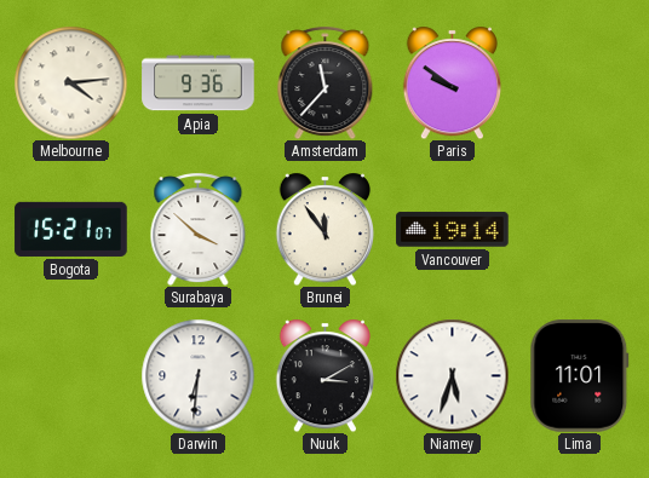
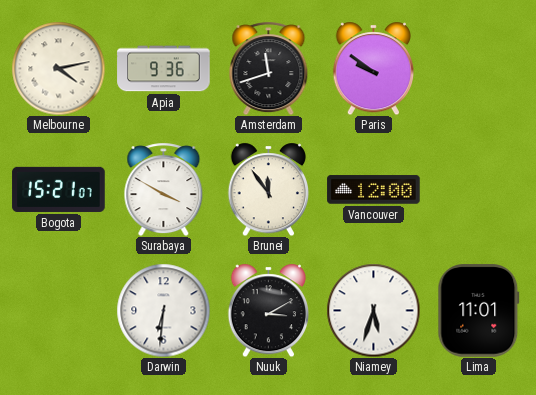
Melbourne: 4:14 -> 4:13 (58, 68)
Amsterdam: 11:37 -> 11:42 (269, 68)
Surabaya: 3:52 -> 3:50 (164, 189)
Vancouver: 19:14 -> 12:00 (374, 190)
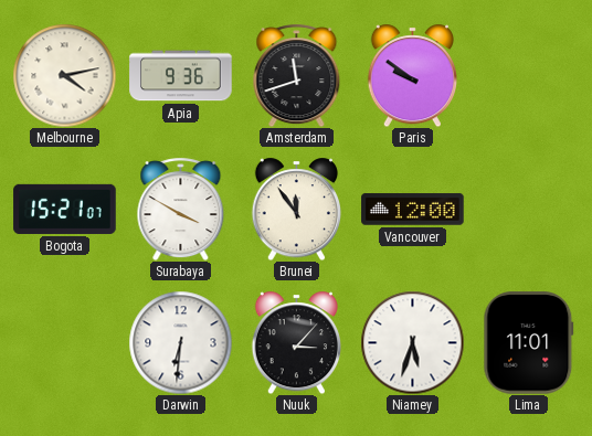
Nuuk: 3:10 -> 3:07 (296, 342)
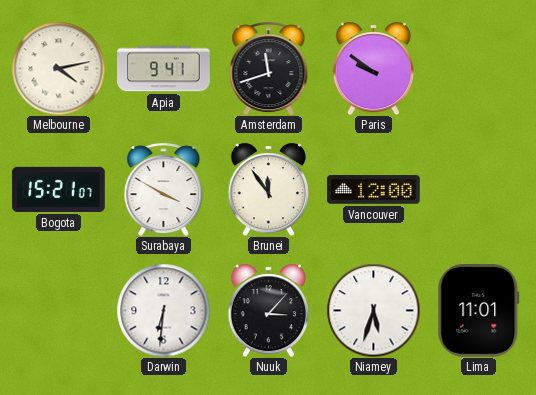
Apia: 9:36 -> 9:41 (164, 69)
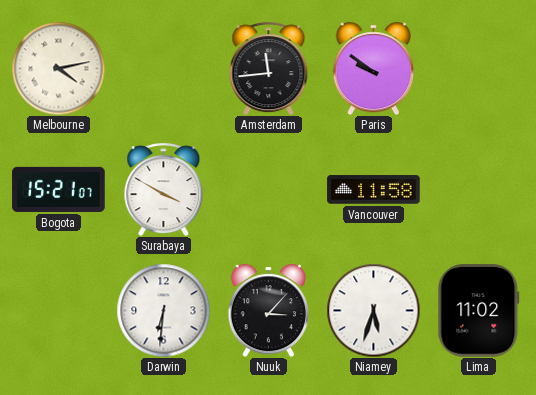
Apia: 9:41 -> none (164, 69)
Amsterdam: 11:42 -> 11:44 (269, 68)
Brunei: 11:54 -> none (268, 189)
Vancouver: 12:00 -> 11:58 (374, 190)
Lima: 11:01 -> 11:02 (479, 311)
